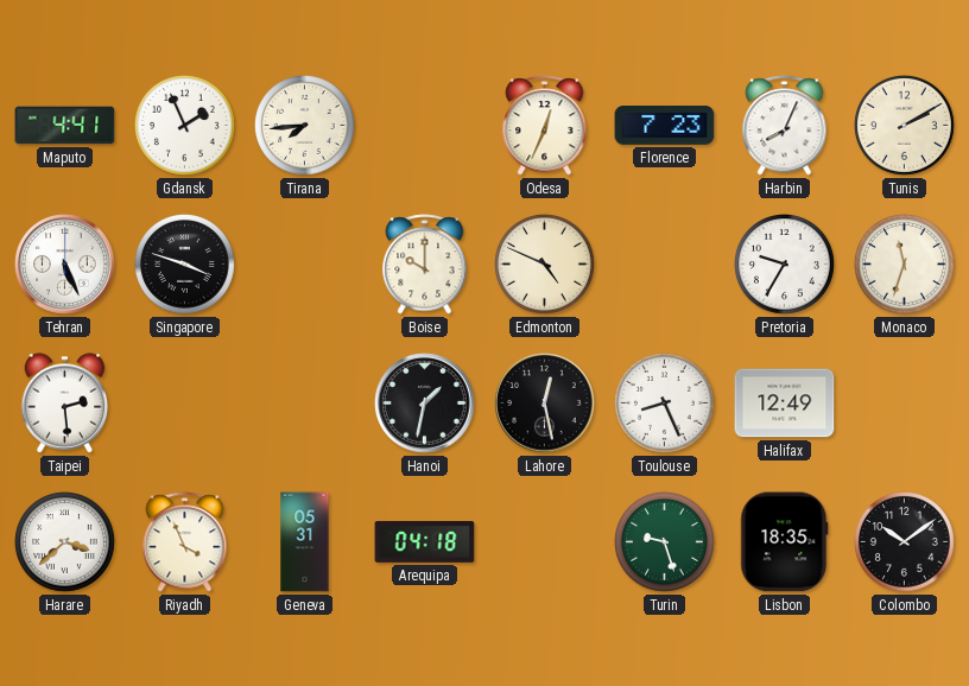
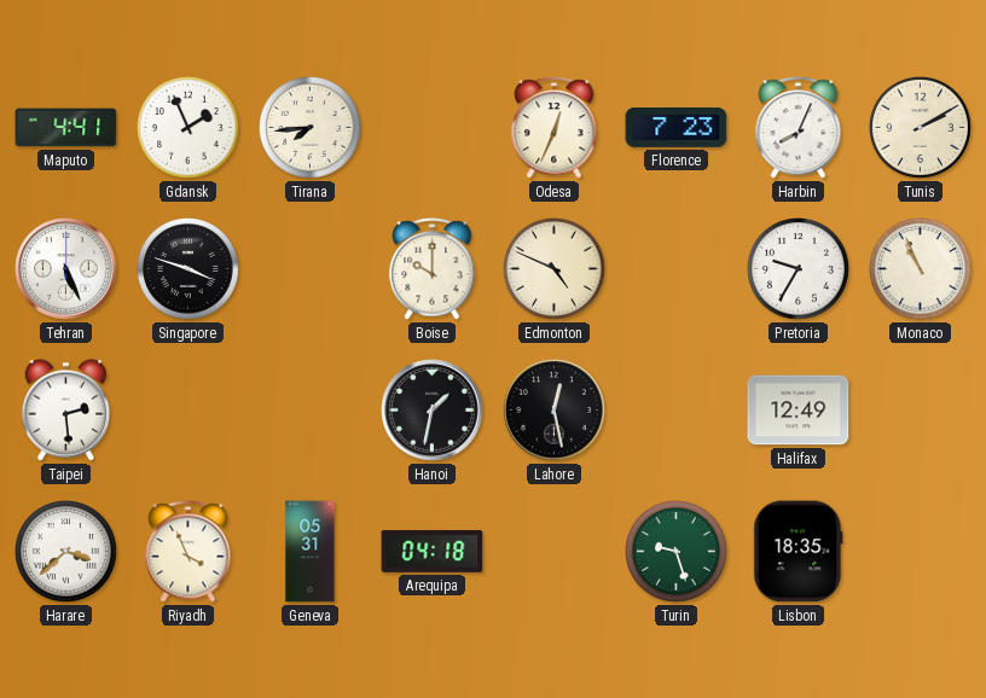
Monaco: 11:33 -> 10:56 (921, 269)
Toulouse: 8:26 -> none (665, 404)
Colombo: 10:09 -> none (905, 542)
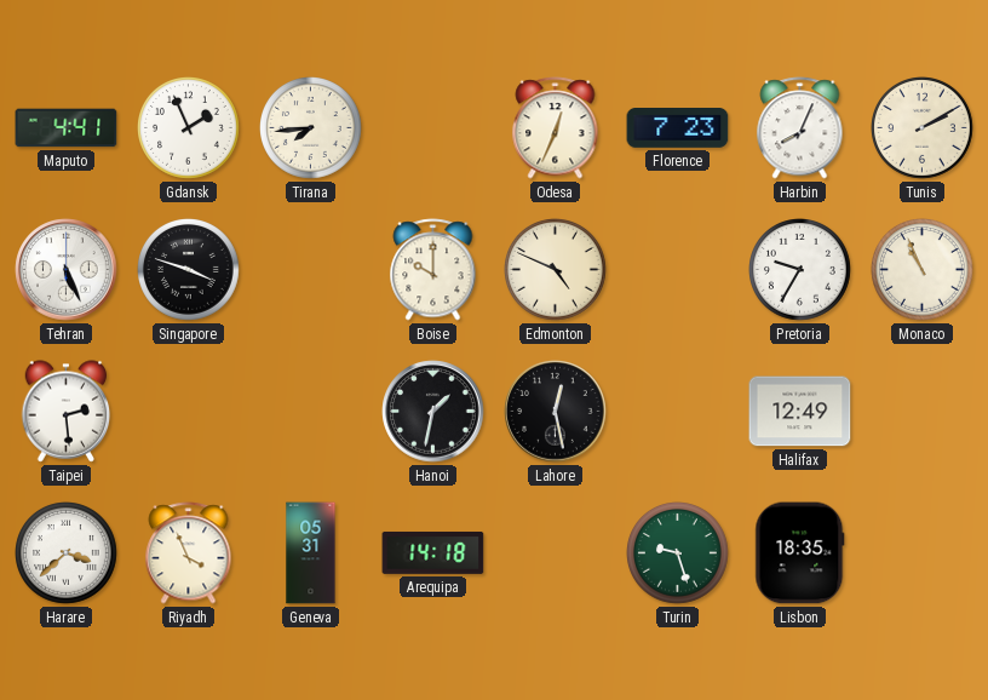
Arequipa: 04:18 -> 14:18 (433, 552)
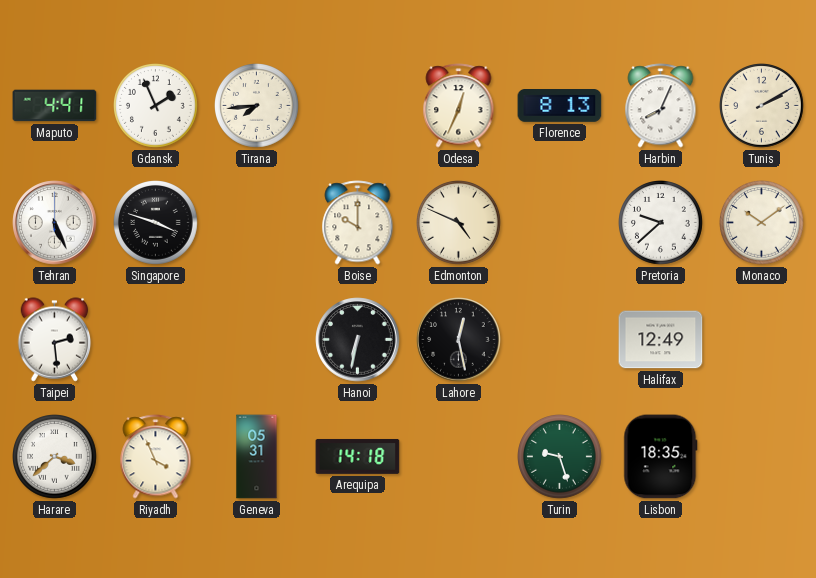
Florence: 7:23 -> 8:13 (560, 106)
Pretoria: 9:35 -> 9:38 (661, 223)
Monaco: 10:56 -> 10:09 (762, 223)
Hanoi: 1:32 -> 6:32 (358, 340)
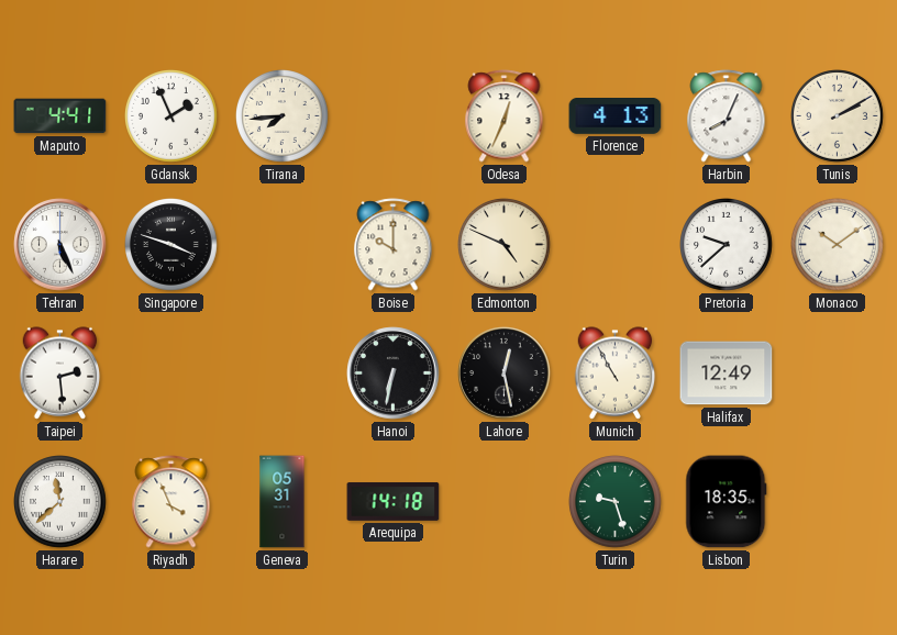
Florence: 8:13 -> 4:13 (616, 116)
Munich: none -> 10:55 (616, 374)
Harare: 3:38 -> 11:38 (60, 502)
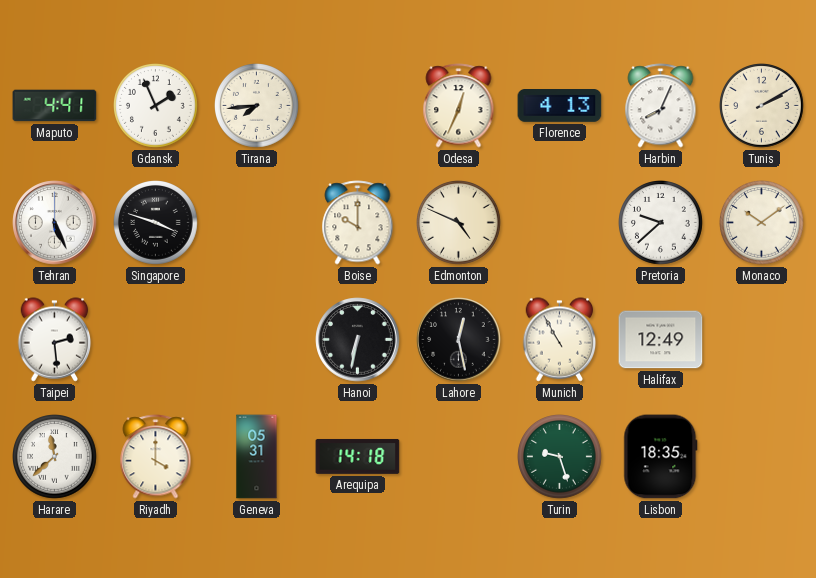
Riyadh: 3:56 -> 4:00 (156, 457)
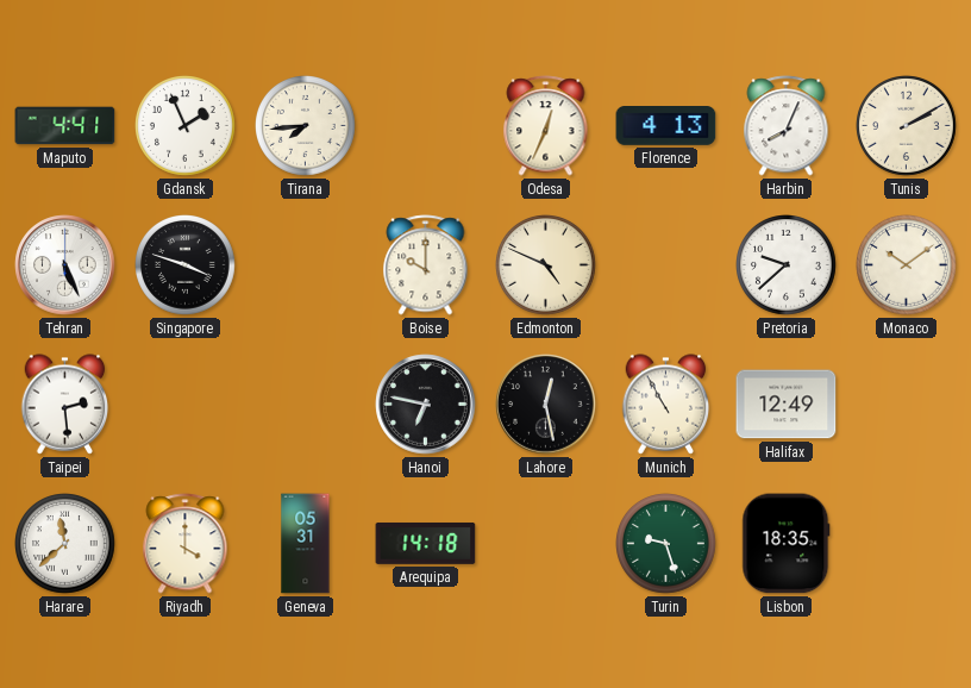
Hanoi: 6:32 -> 6:47 (426, 405)
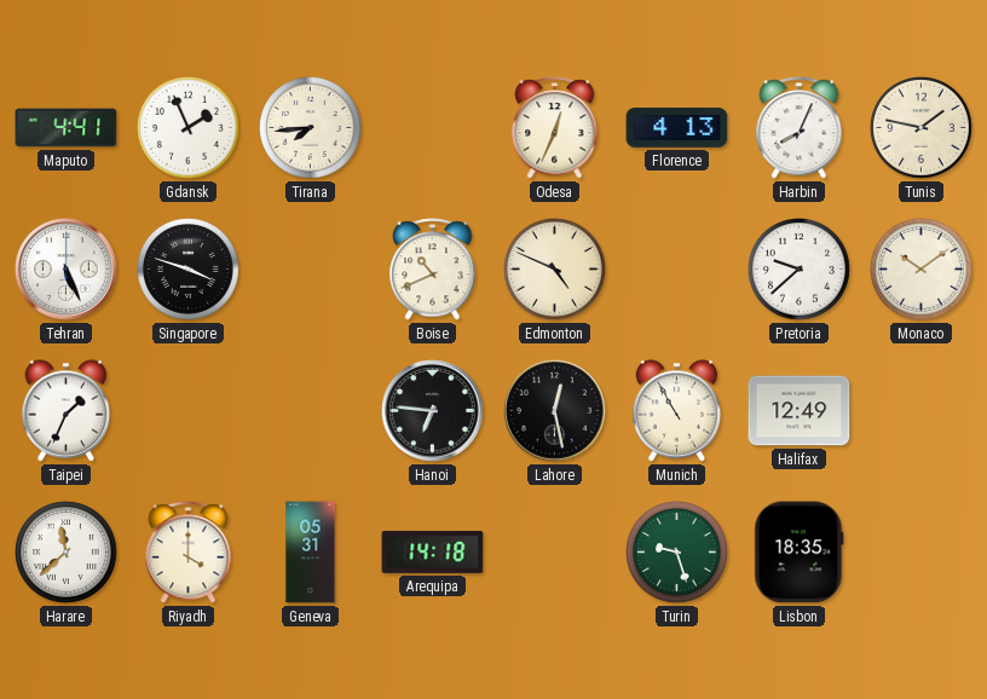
Tunis: 2:10 -> 1:47 (922, 128)
Boise: 10:00 -> 10:41 (433, 270)
Taipei: 2:29 -> 1:34 (67, 411)
Hanoi: 6:47 -> 6:46 (433, 411)
